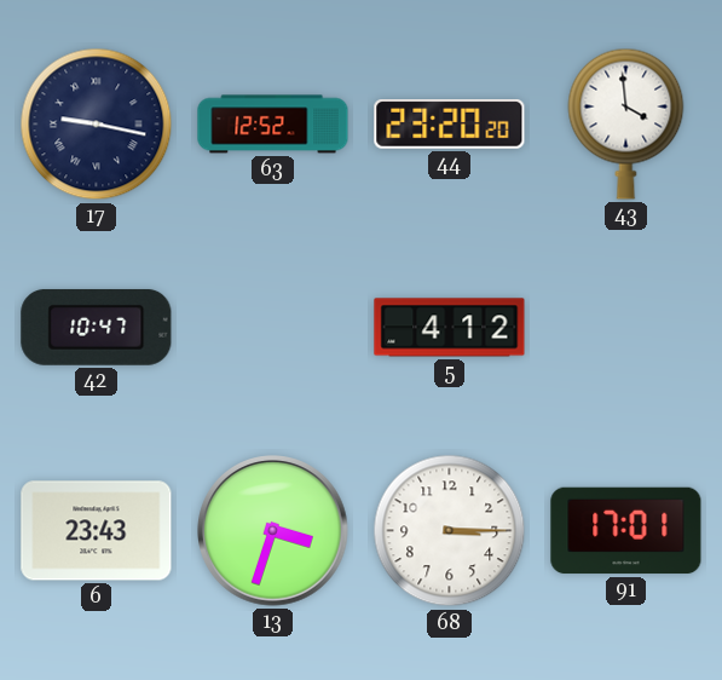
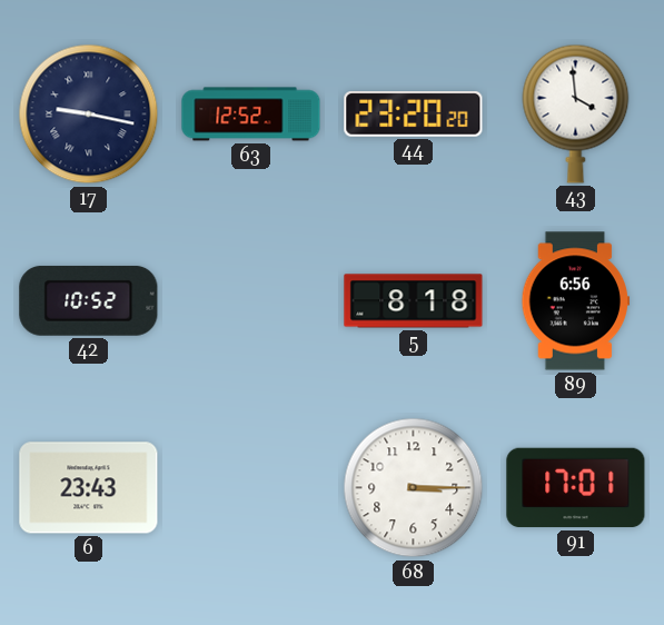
42: 10:47 -> 10:52 (89, 300)
5: 4:12 -> 8:18 (414, 301)
89: none -> 6:56 (576, 301)
13: 3:33 -> none (273, 531)
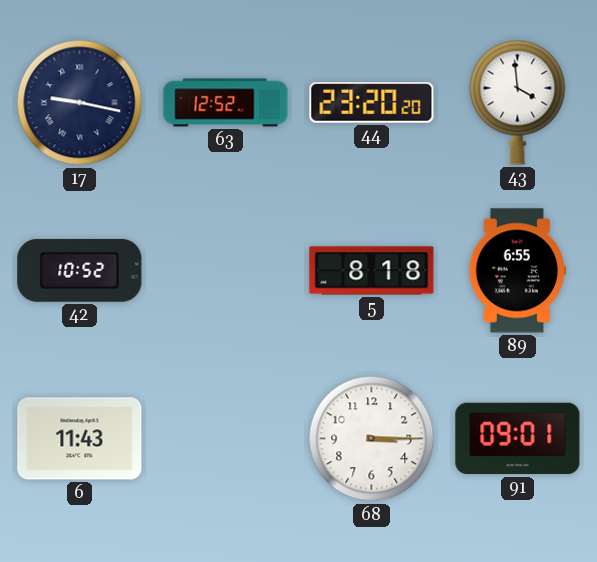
89: 6:56 -> 6:55 (518, 271)
6: 23:43 -> 11:43 (80, 439)
91: 17:01 -> 09:01 (518, 439)
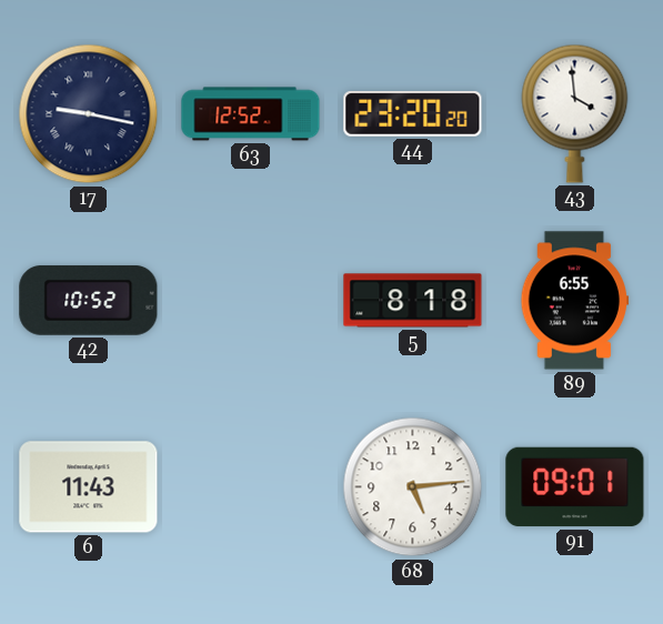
68: 3:15 -> 5:14 (413, 487)
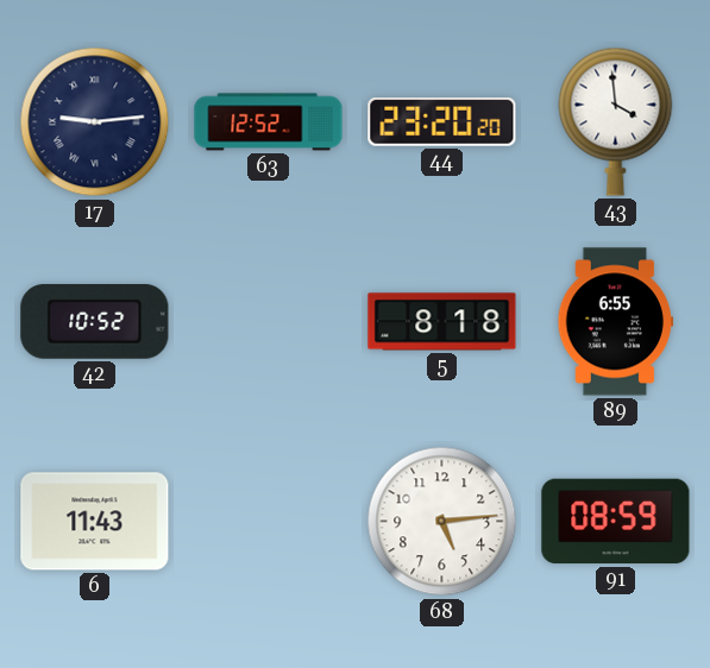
17: 9:17 -> 9:14 (95, 122)
91: 09:01 -> 08:59 (616, 522)
